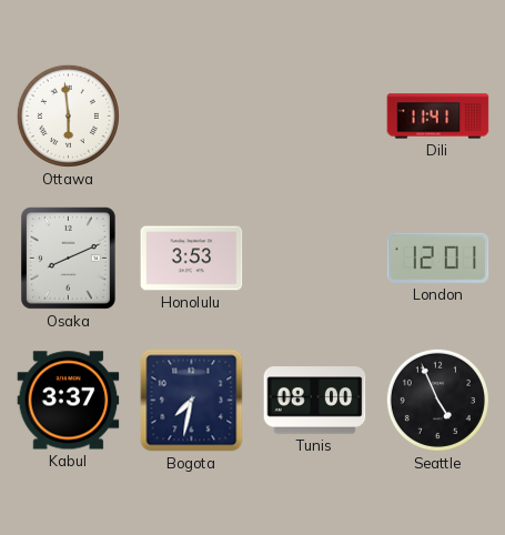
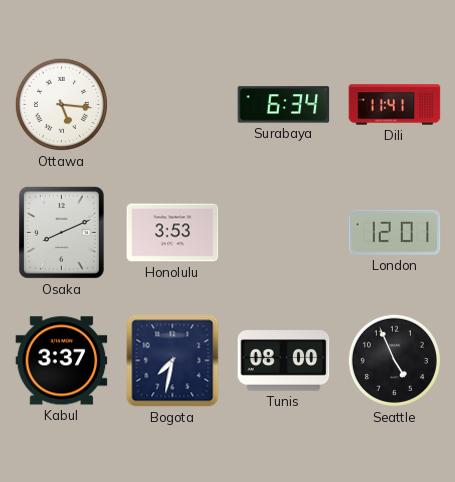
Ottawa: 5:59 -> 5:16 (61, 104)
Surabaya: none -> 6:34 (284, 105)
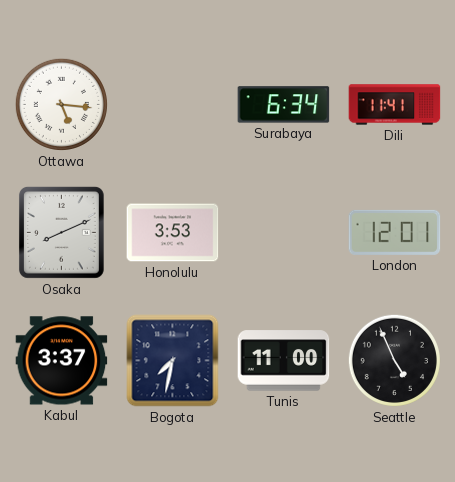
Tunis: 08:00 -> 11:00 (284, 361)
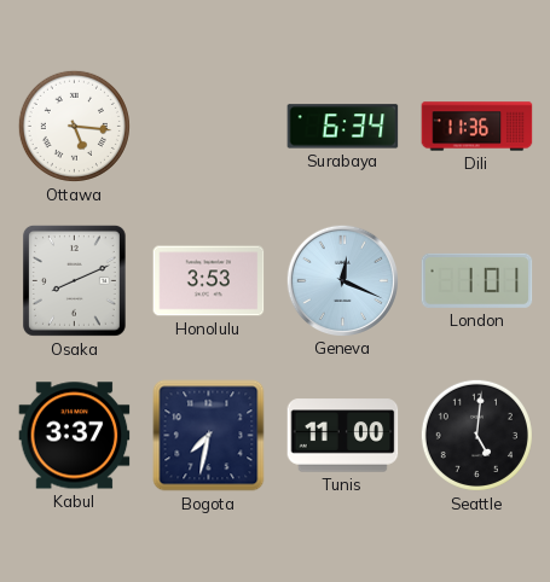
Dili: 11:41 -> 11:36 (477, 127)
Geneva: none -> 12:19 (342, 280)
London: 12:01 -> 1:01 (477, 280)
Seattle: 4:56 -> 5:01 (476, 435)
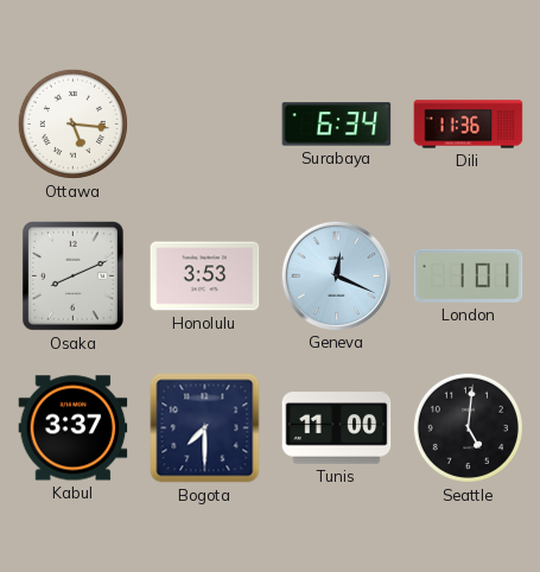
Bogota: 7:32 -> 7:30 (205, 428)
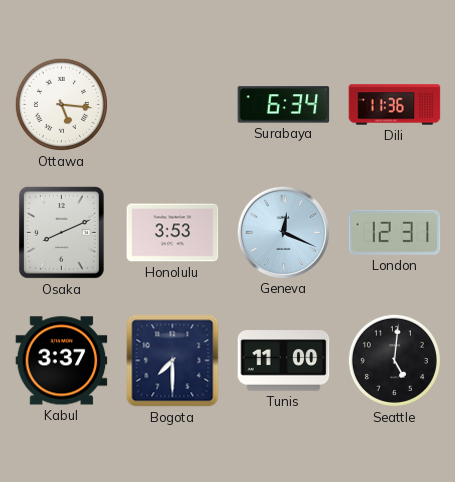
London: 1:01 -> 12:31 (395, 232)
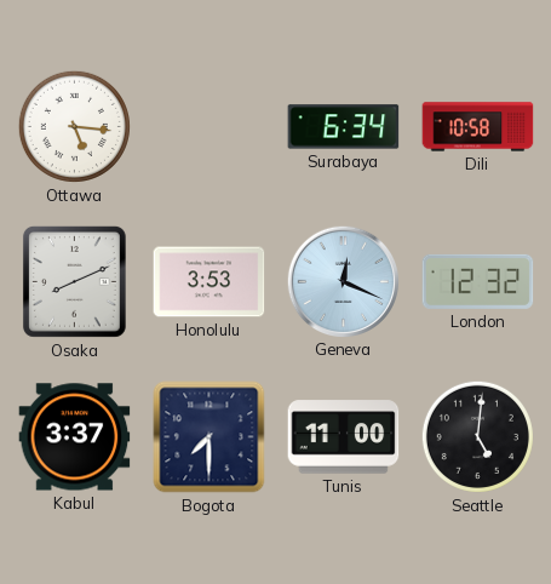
Dili: 11:36 -> 10:58 (478, 127)
London: 12:31 -> 12:32 (478, 281)
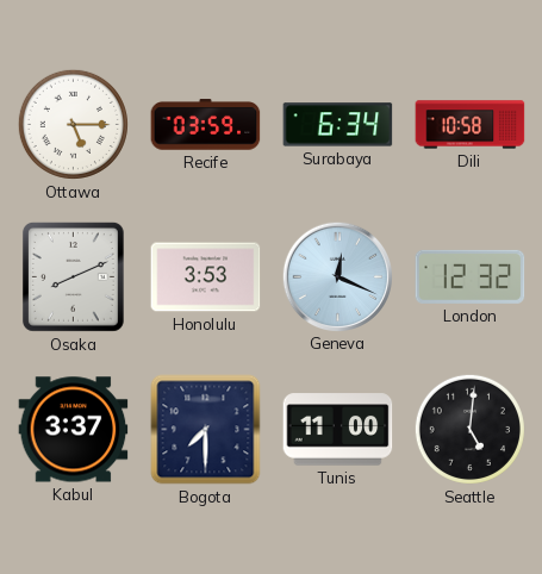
Ottawa: 5:16 -> 5:15 (73, 124)
Recife: none -> 03:59 (206, 125)
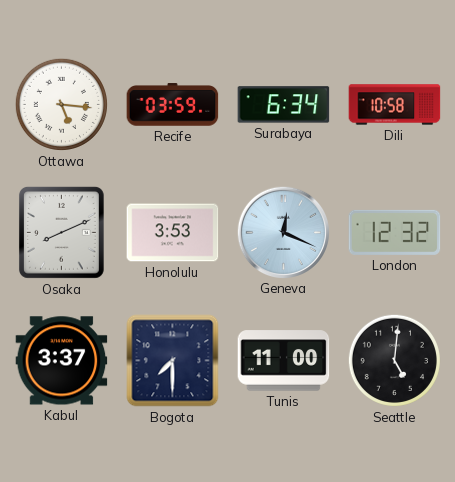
Ottawa: 5:15 -> 5:16 (61, 104)
